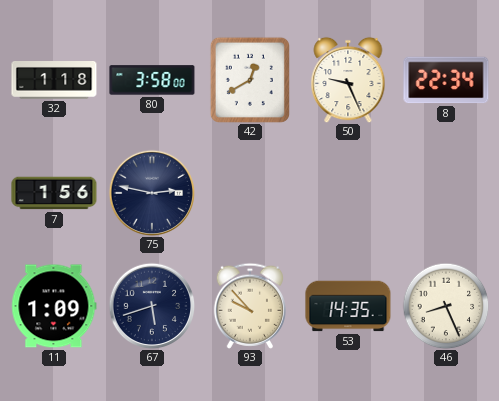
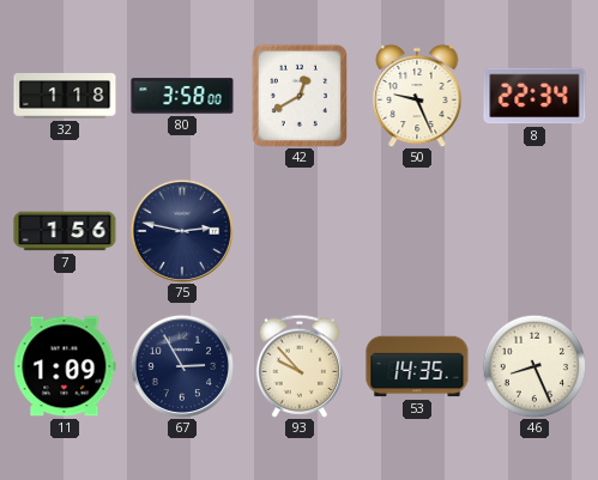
67: 5:42 -> 2:55 (182, 366)
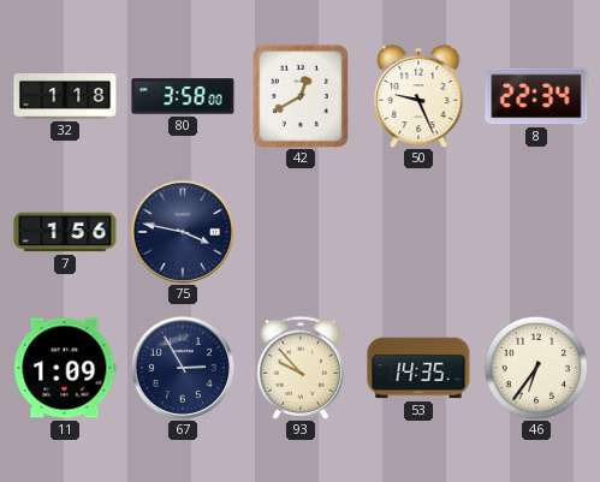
75: 2:47 -> 3:47 (183, 232)
46: 8:26 -> 6:36 (536, 368)
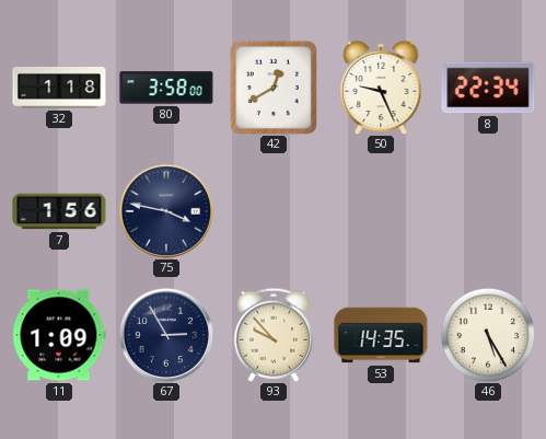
46: 6:36 -> 5:25 (488, 335)
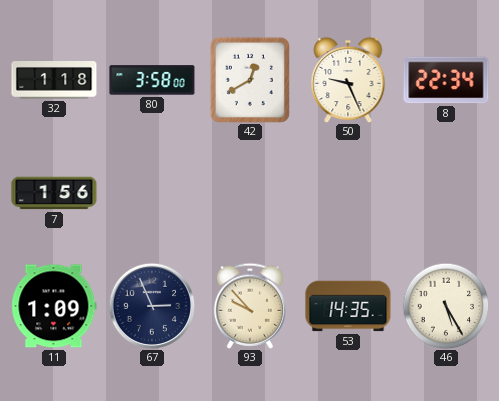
75: 3:47 -> none (166, 211)
67: 2:55 -> 2:56 (152, 306)
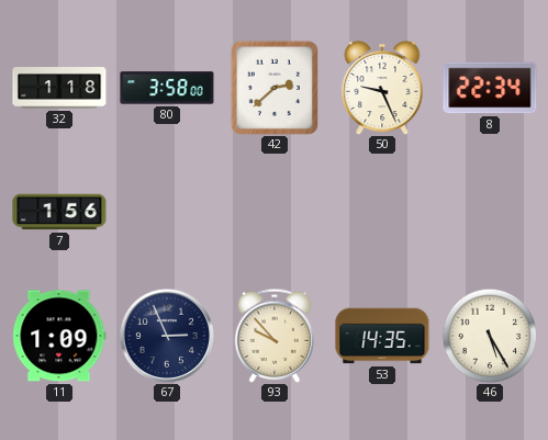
42: 12:40 -> 2:38 (275, 88)
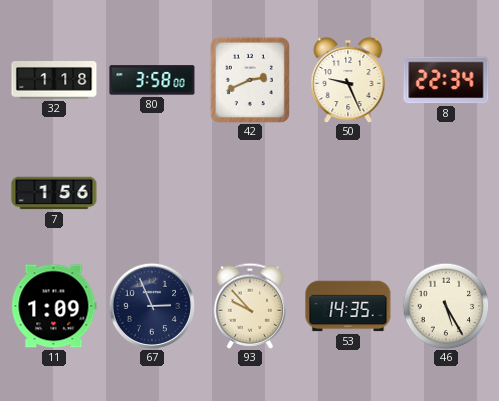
42: 2:38 -> 2:41 (250, 80)
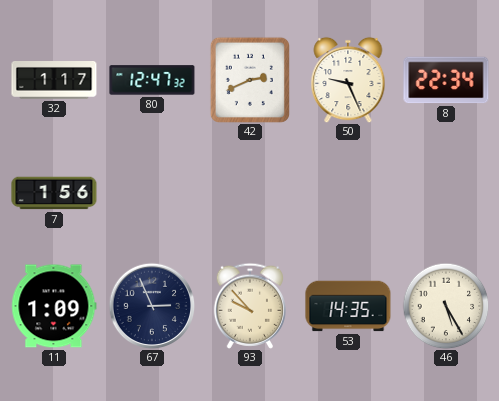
32: 1:18 -> 1:17 (54, 81)
80: 3:58 -> 12:47 (152, 80)
